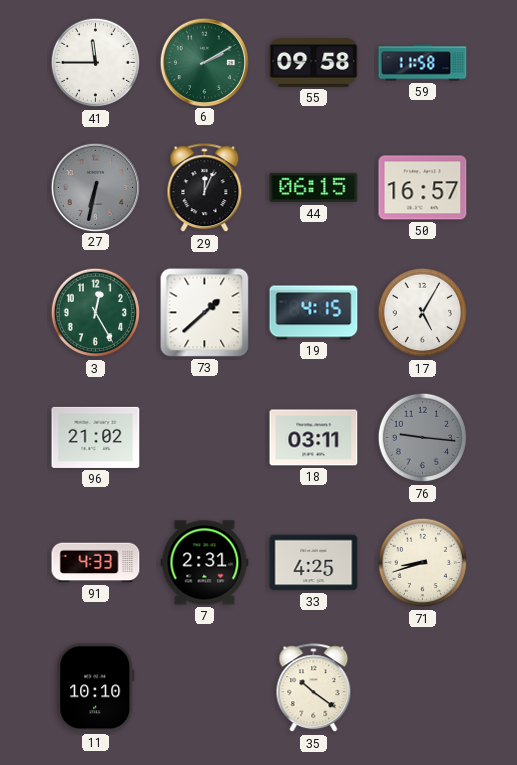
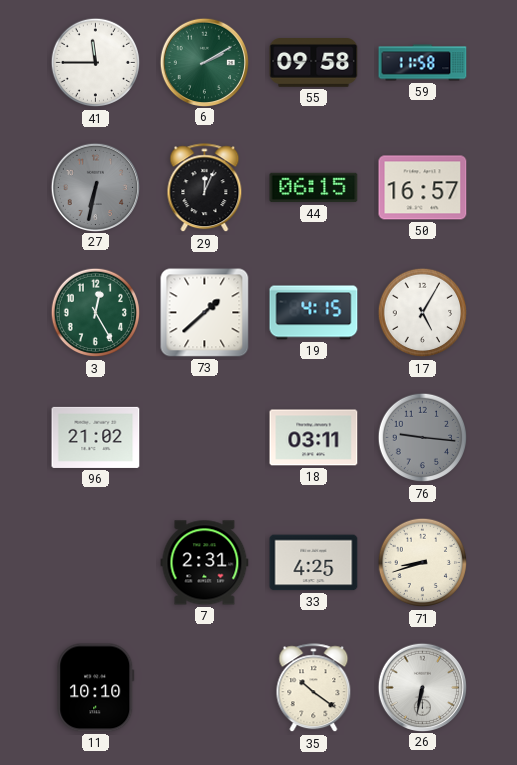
91: 4:33 -> none (96, 563)
26: none -> 6:32 (422, 687)
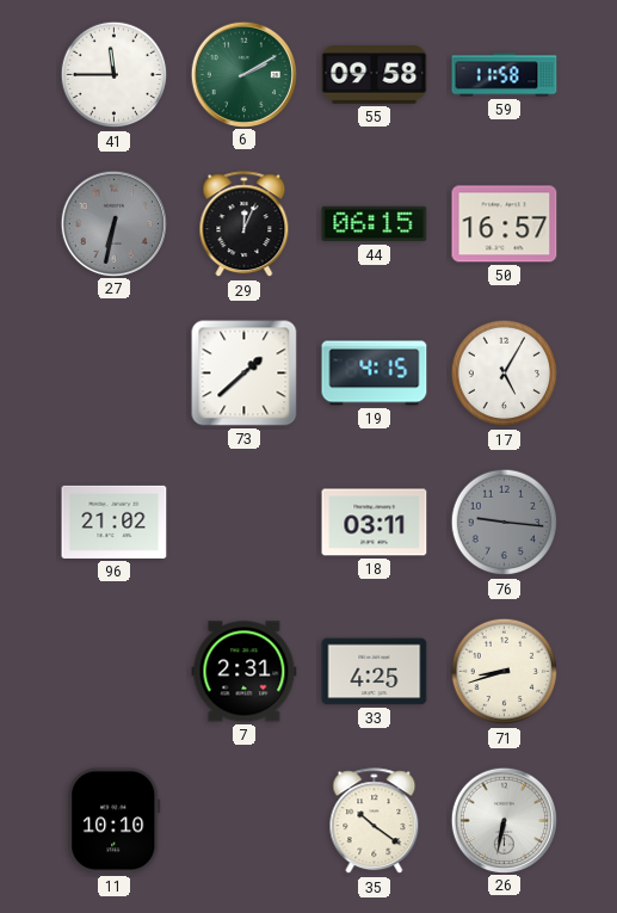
3: 12:25 -> none (96, 313)
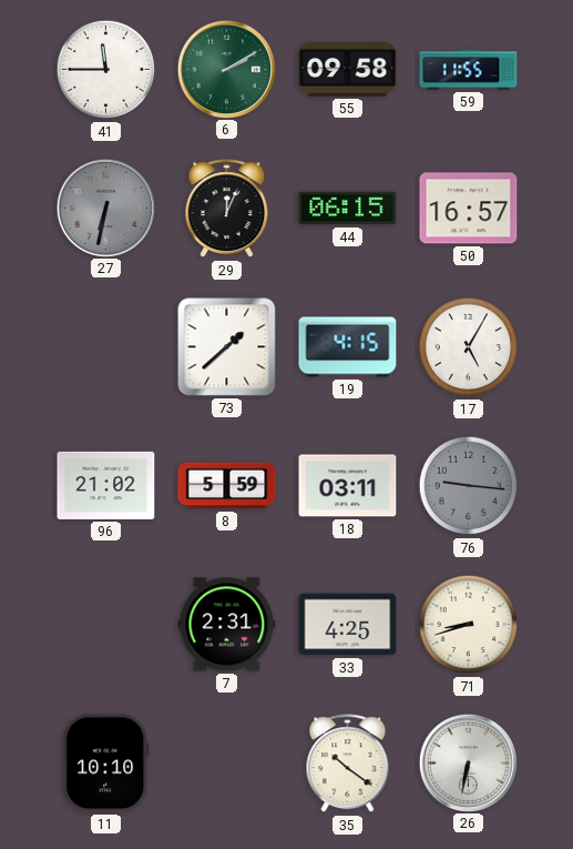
59: 11:58 -> 11:55 (469, 70)
8: none -> 5:59 (227, 486)
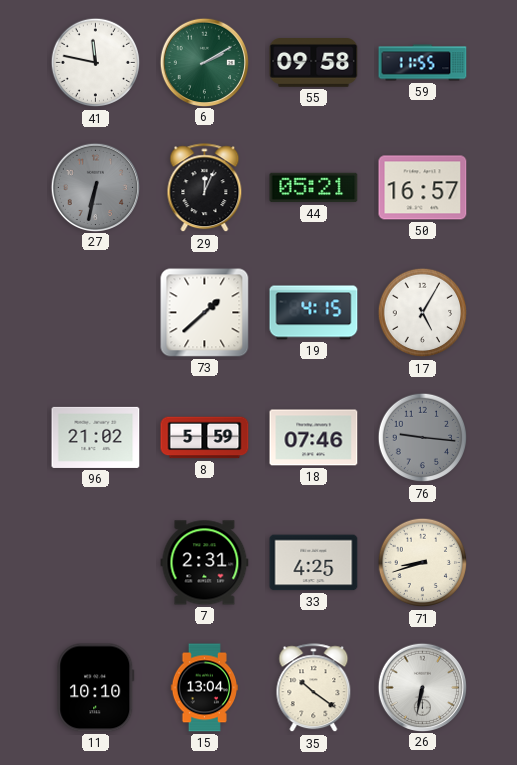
41: 11:45 -> 11:47 (96, 63)
44: 06:15 -> 05:21 (314, 188)
18: 03:11 -> 07:46 (314, 438)
15: none -> 13:04 (204, 688)
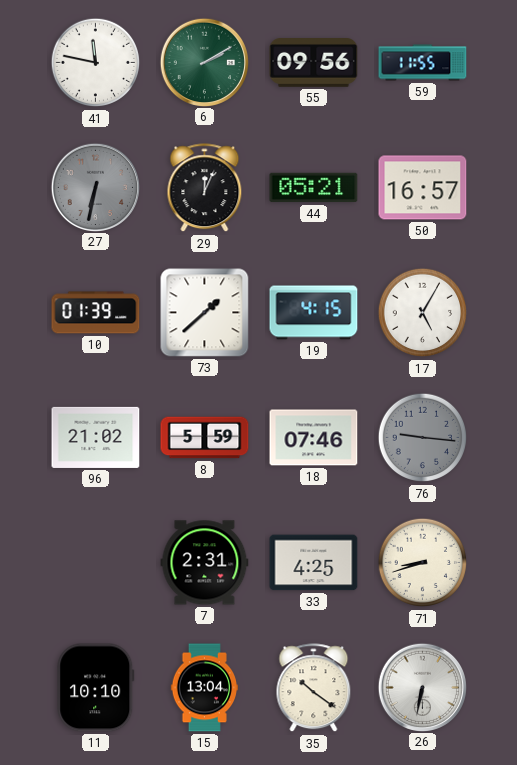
55: 09:58 -> 09:56 (314, 63)
10: none -> 01:39 (96, 313)
